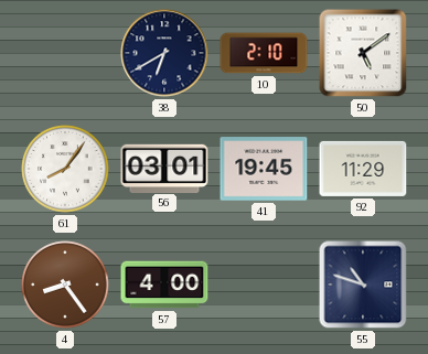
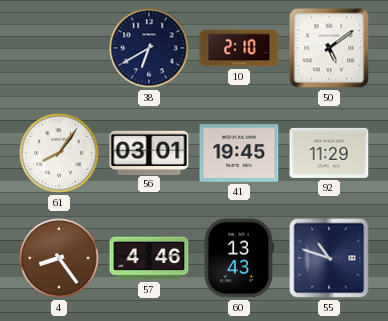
57: 4:00 -> 4:46 (149, 258)
60: none -> 13:43 (239, 258)
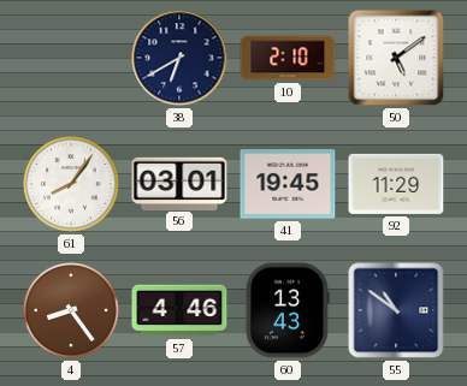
55: 10:48 -> 10:51 (396, 310)
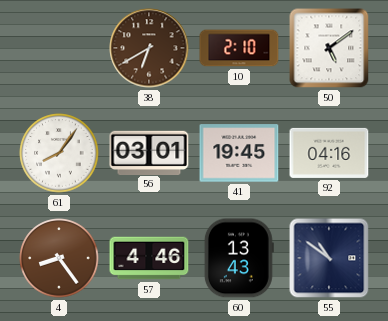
38 dial: navy -> brown (149, 48)
92: 11:29 -> 04:16 (329, 153)
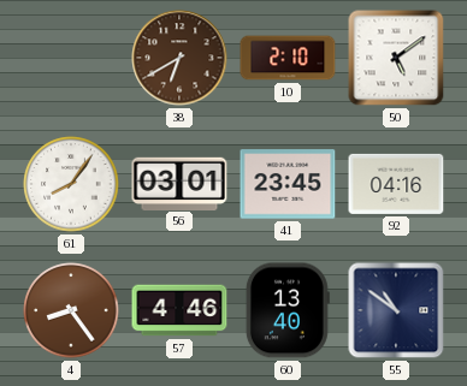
41: 19:45 -> 23:45 (288, 184)
60: 13:43 -> 13:40 (288, 310)
